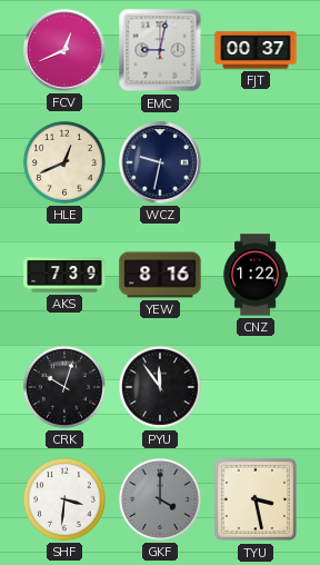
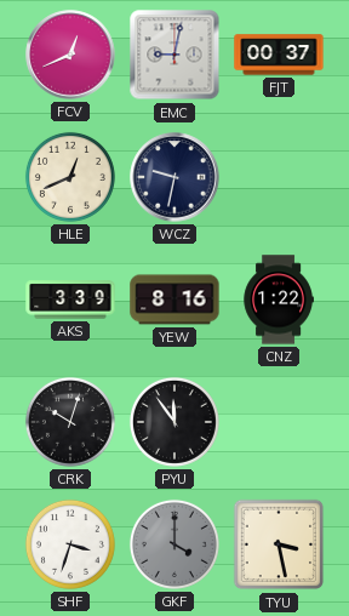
AKS: 7:39 -> 3:39 (70, 300)
SHF: 3:31 -> 3:33 (70, 544)
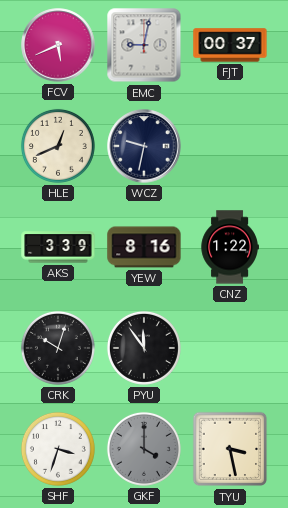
FCV: 12:41 -> 5:41 (58, 45)
